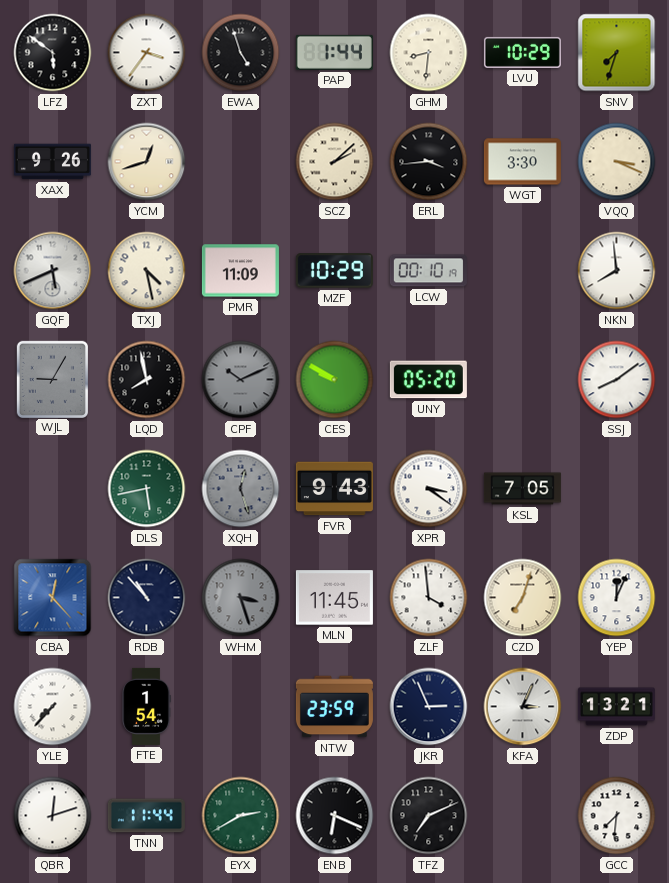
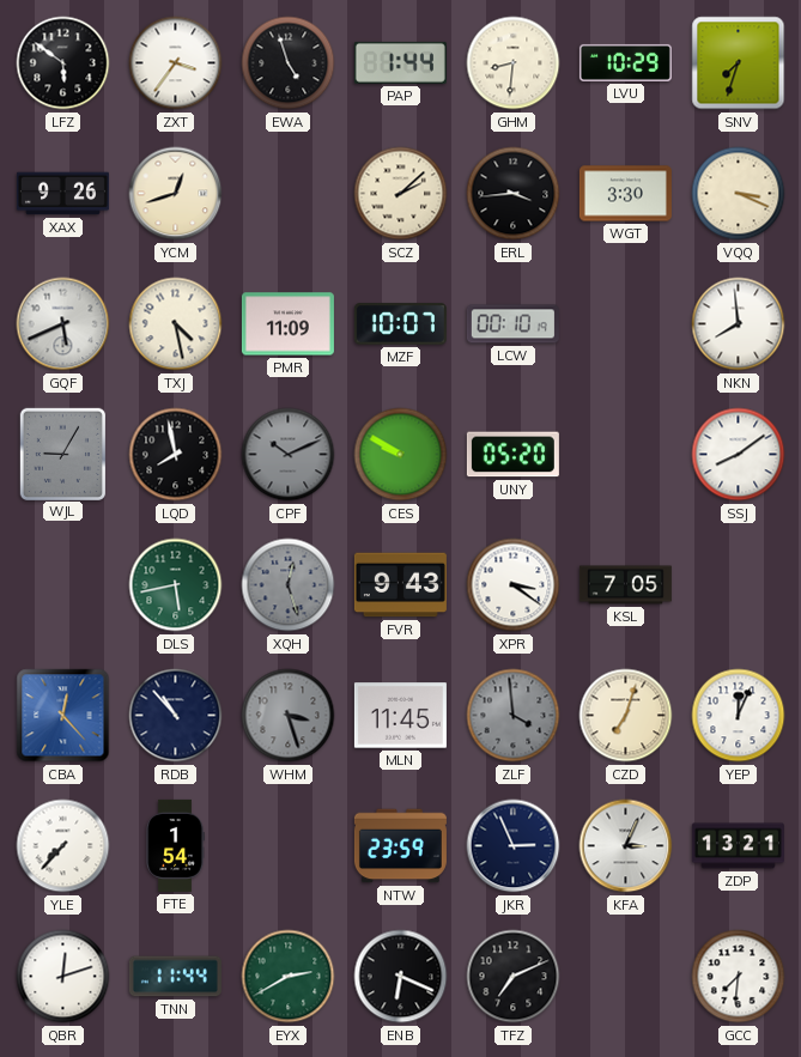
MZF: 10:29 -> 10:07 (400, 324)
ZLF dial: white -> grey (514, 716)
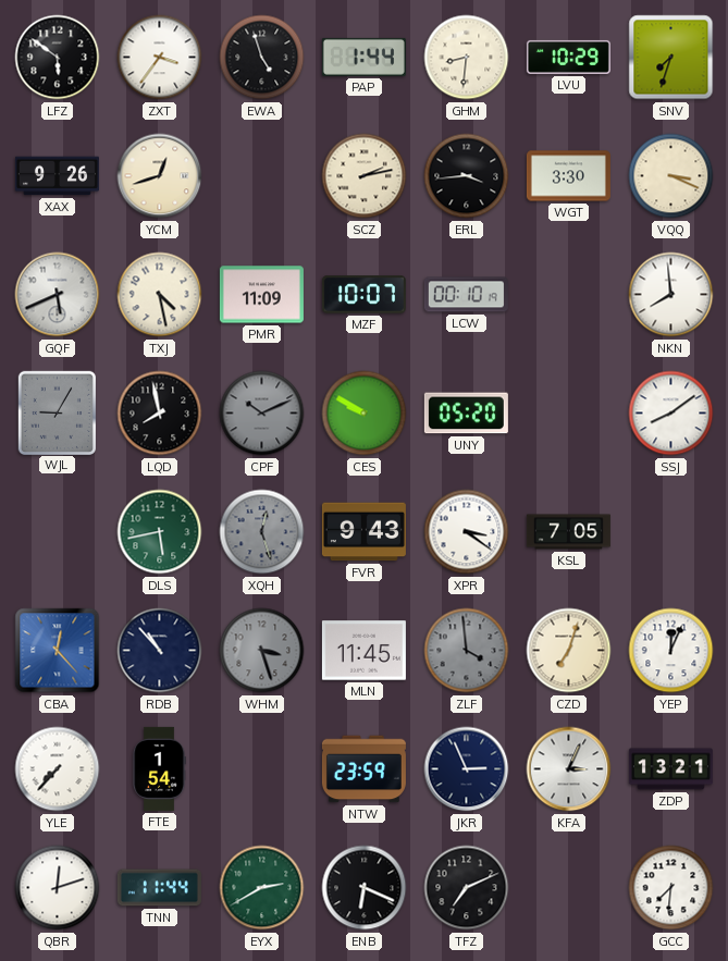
SCZ: 2:08 -> 2:13 (365, 176)
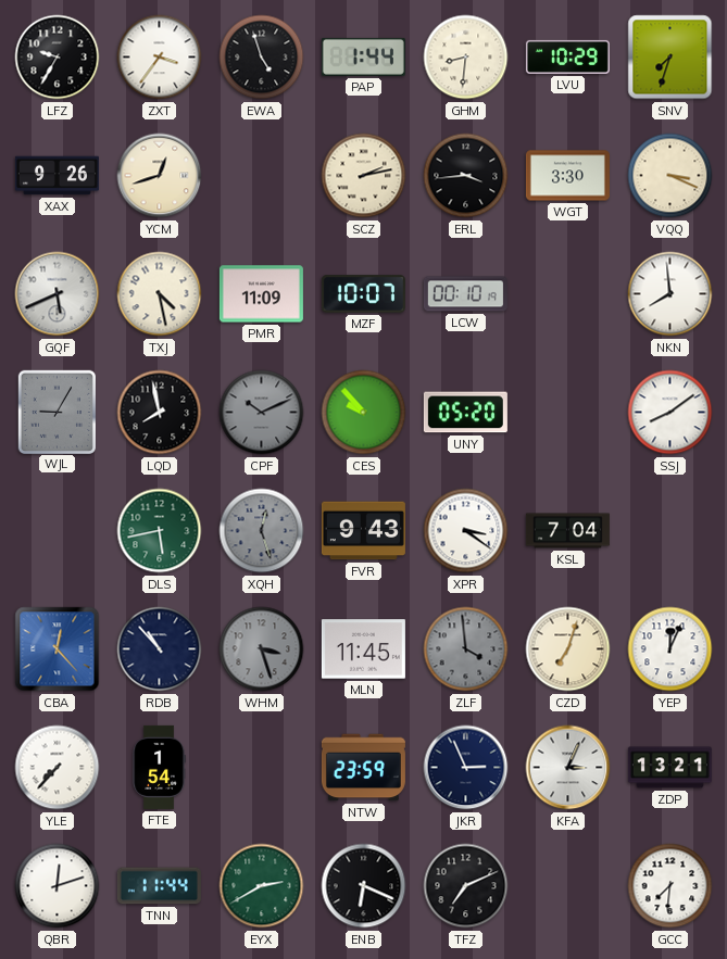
LFZ: 5:51 -> 9:35 (58, 58)
CES: 9:50 -> 9:53 (364, 413)
KSL: 7:05 -> 7:04 (567, 531)
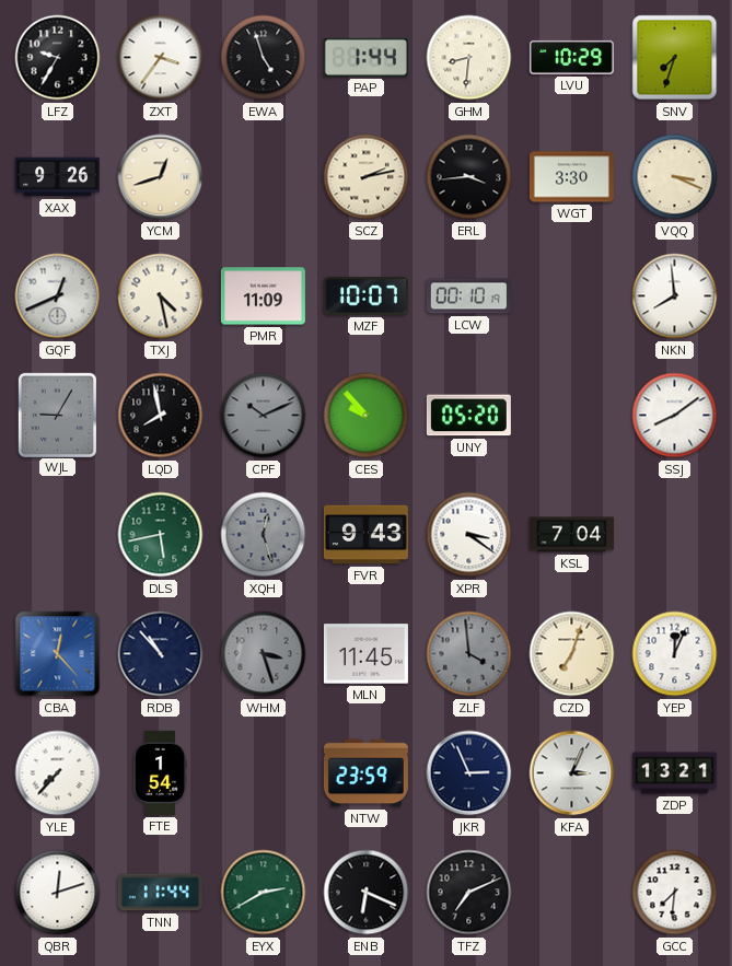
GQF: 5:41 -> 12:41 (58, 296)
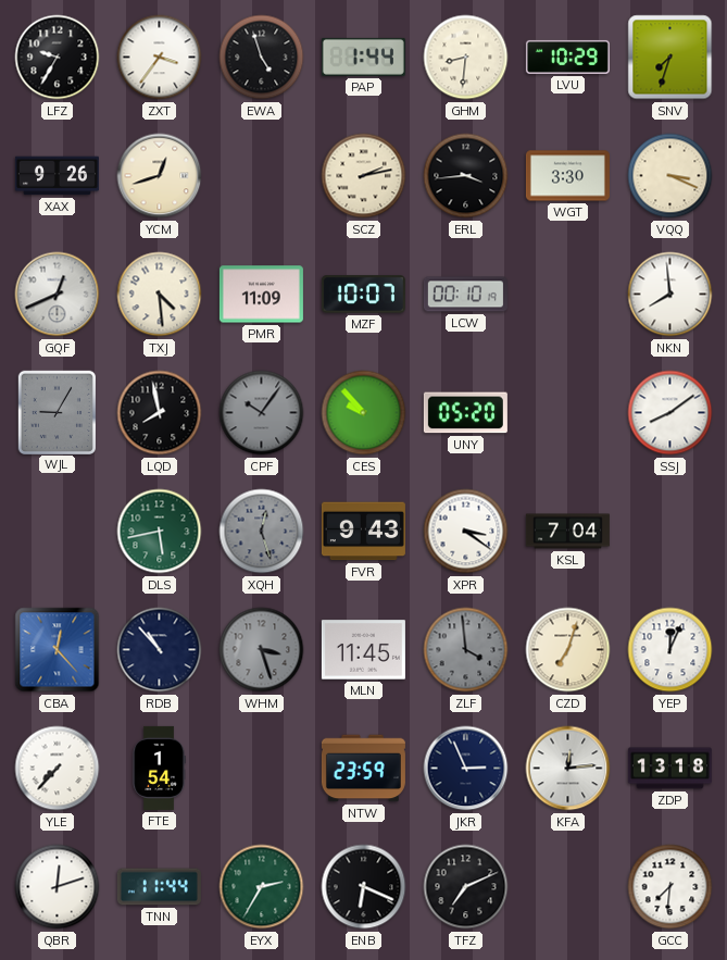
TXJ: 4:28 -> 4:29 (160, 295)
CPF: 10:11 -> 10:06 (262, 413)
KFA: 3:04 -> 12:14 (568, 769)
ZDP: 13:21 -> 13:18 (669, 769)
EYX: 2:40 -> 2:35 (262, 887)
